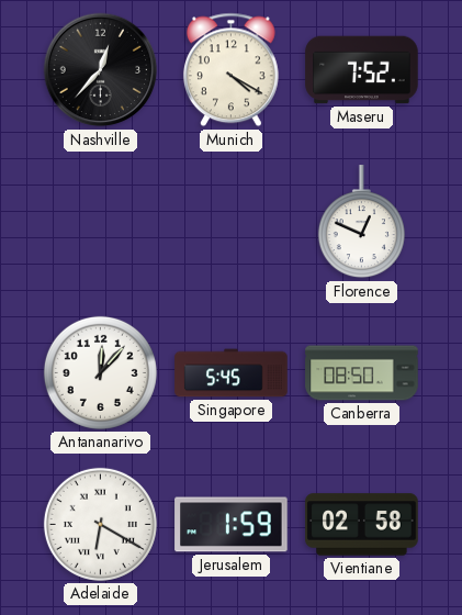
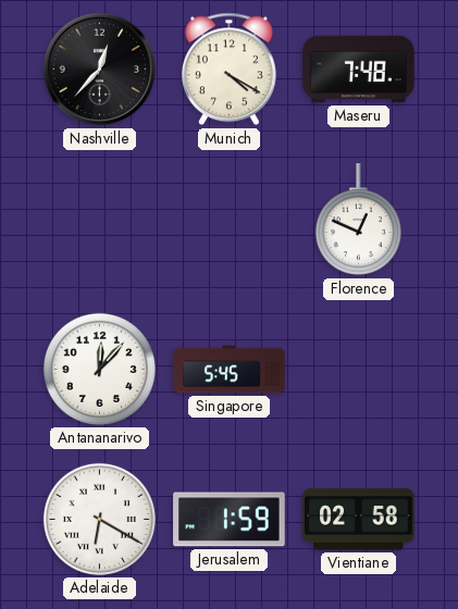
Maseru: 7:52 -> 7:48 (359, 70)
Canberra: 08:50 -> none (362, 373)
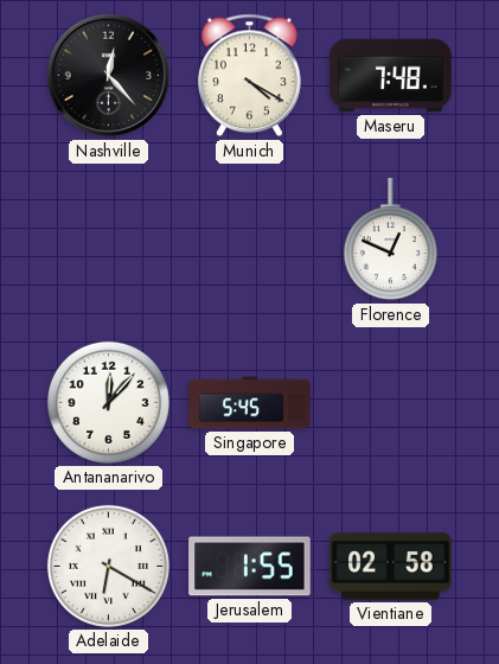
Nashville: 12:37 -> 12:23 (109, 76)
Jerusalem: 1:59 -> 1:55 (250, 567)
